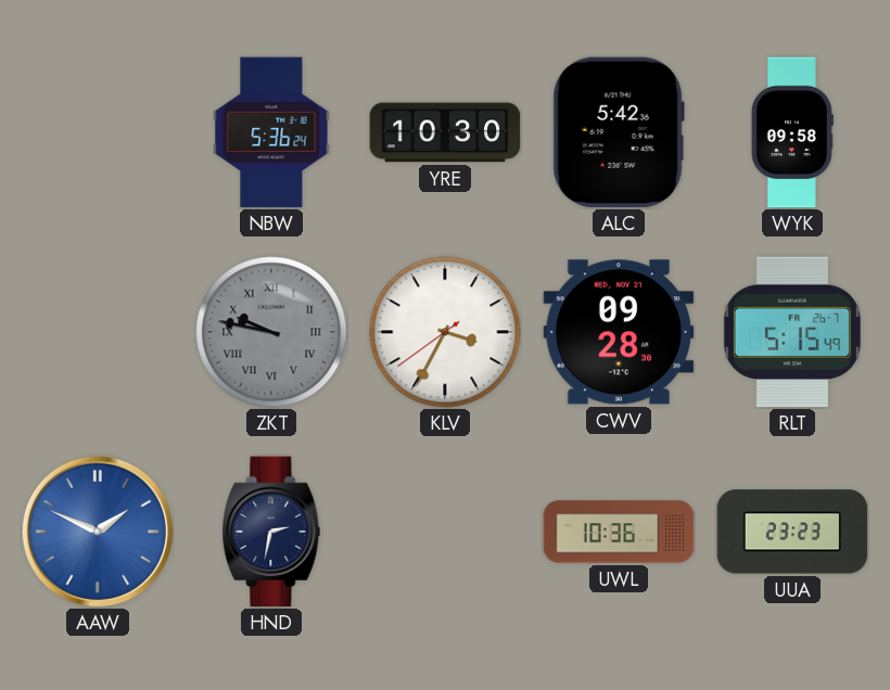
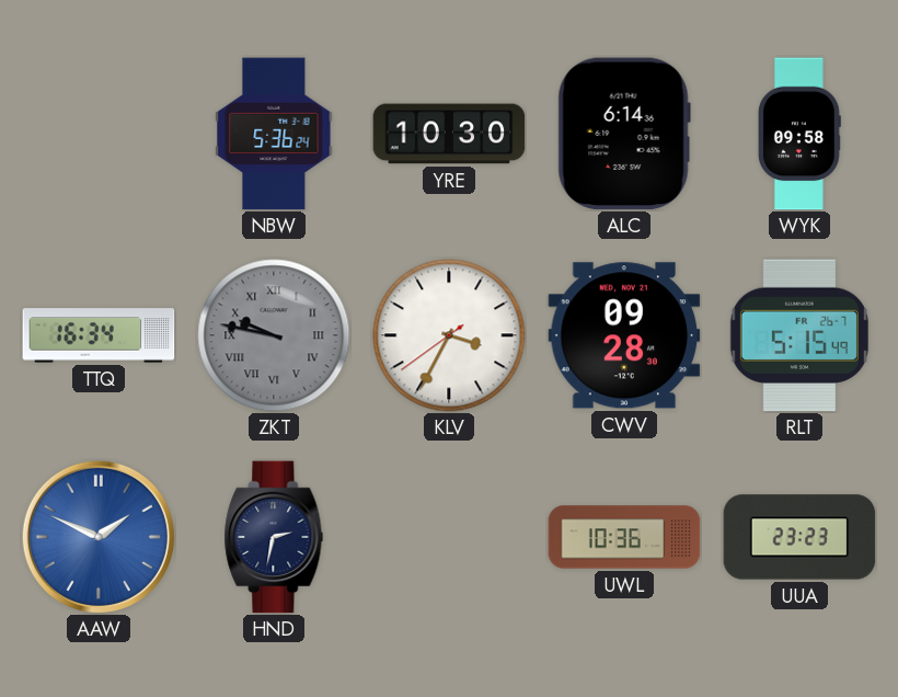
ALC: 5:42 -> 6:14 (624, 134)
TTQ: none -> 16:34 (99, 335)
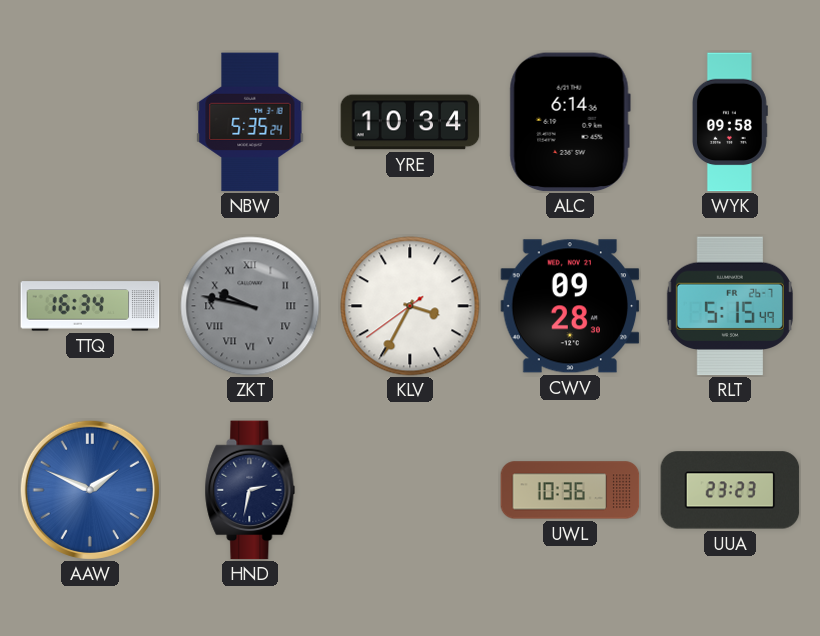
NBW: 5:36 -> 5:35 (250, 122)
YRE: 10:30 -> 10:34 (410, 122)
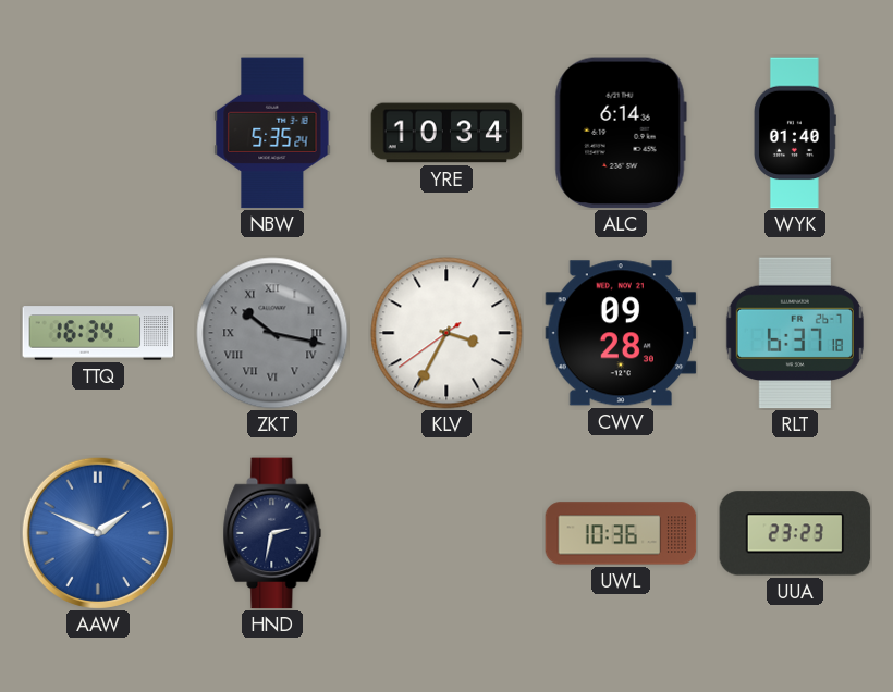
WYK: 09:58 -> 01:40 (795, 133)
ZKT: 9:47 -> 10:17 (272, 333)
RLT: 5:15 -> 6:37 (795, 333)
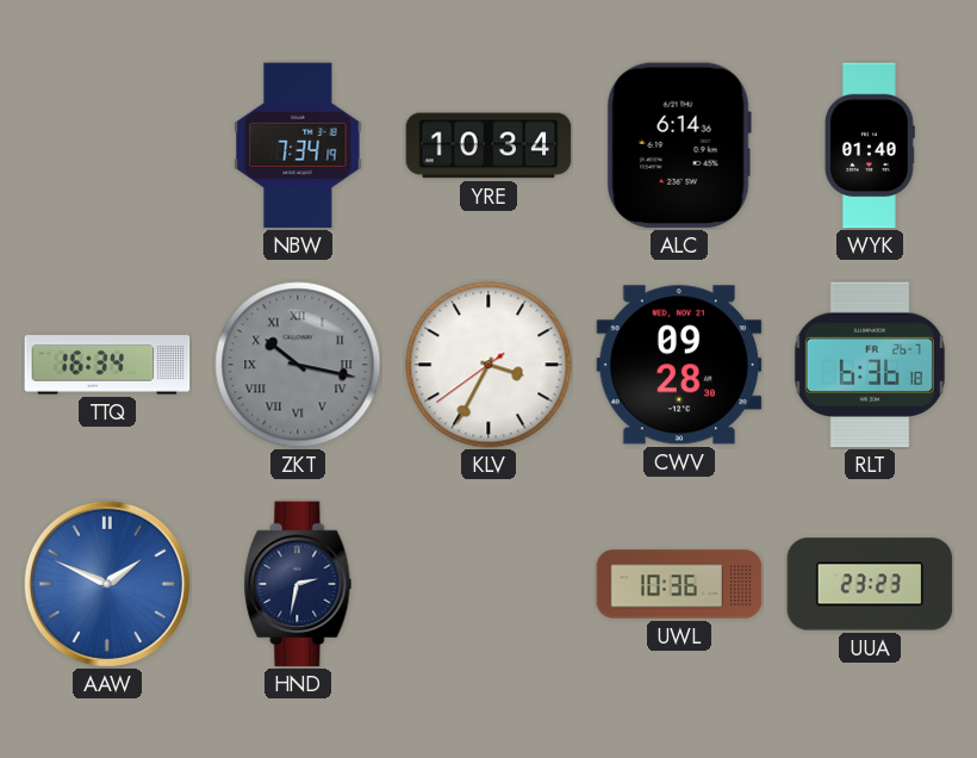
NBW: 5:35 -> 7:34 (298, 145)
RLT: 6:37 -> 6:36 (870, 365)
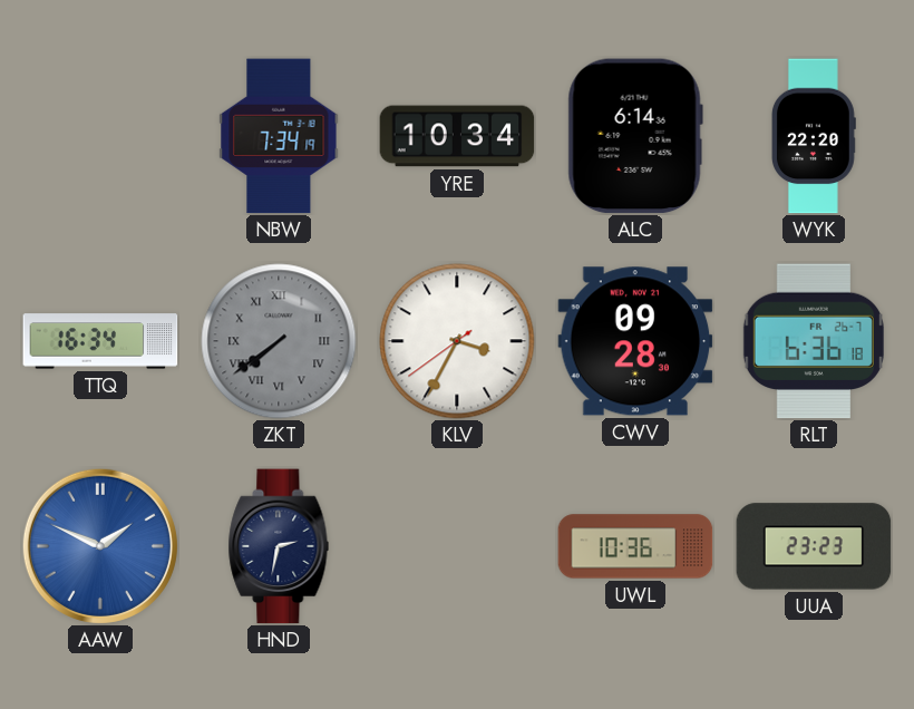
WYK: 01:40 -> 22:20 (814, 136)
ZKT: 10:17 -> 7:39 (279, 341)
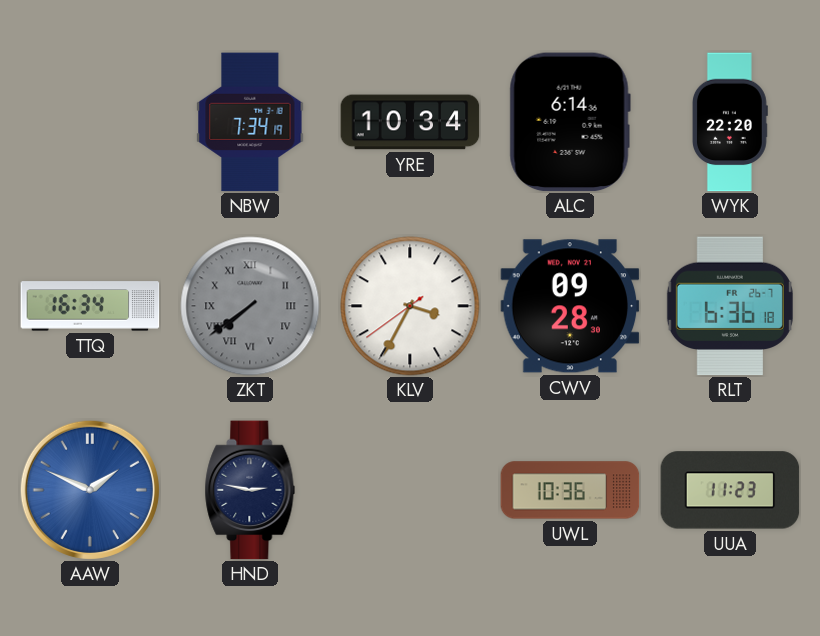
HND: 2:32 -> 2:47 (250, 490)
UUA: 23:23 -> 11:23 (730, 490)
